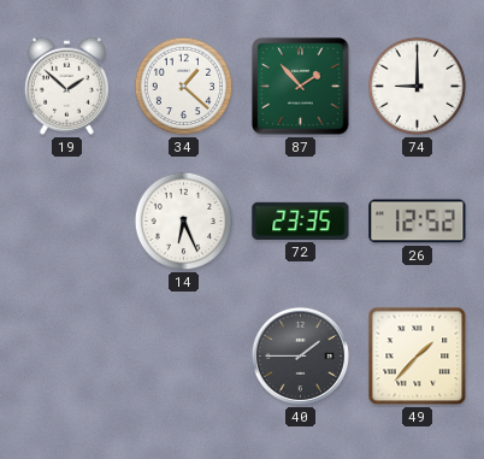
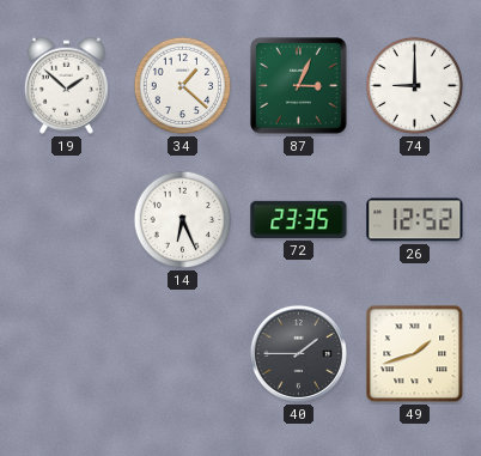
87: 1:53 -> 3:04 (299, 86)
49: 1:37 -> 1:42 (415, 354)
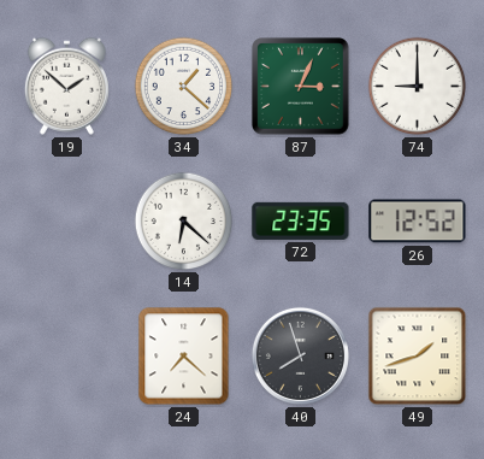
14: 6:26 -> 6:22 (184, 222)
24: none -> 7:22 (184, 357)
40: 1:45 -> 7:57 (300, 355)
